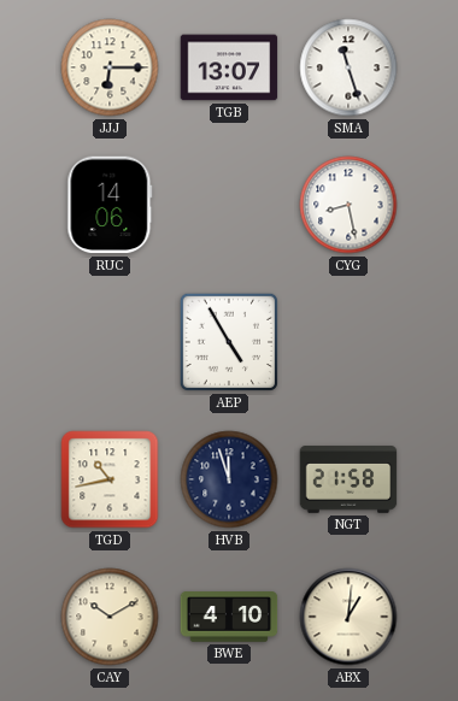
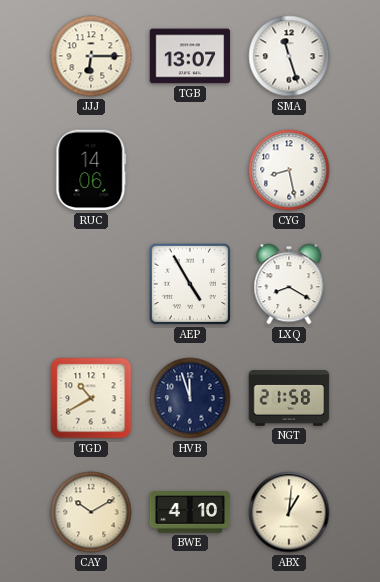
LXQ: none -> 8:20 (289, 284)
TGD: 10:43 -> 10:40 (91, 398)
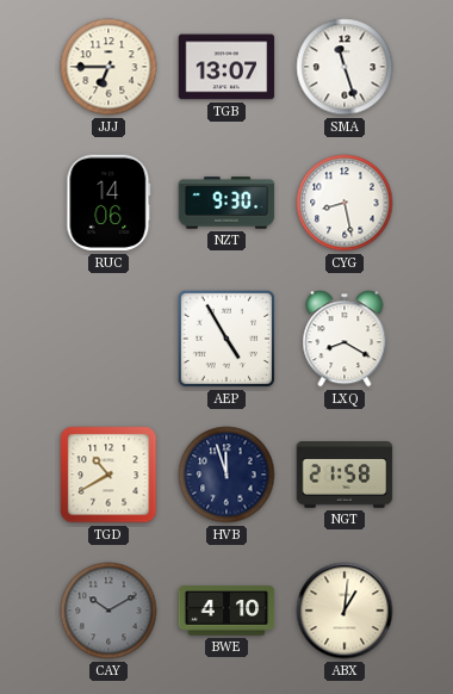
JJJ: 6:15 -> 6:45 (108, 67)
NZT: none -> 9:30 (226, 203)
CAY dial: cream -> grey (108, 611)
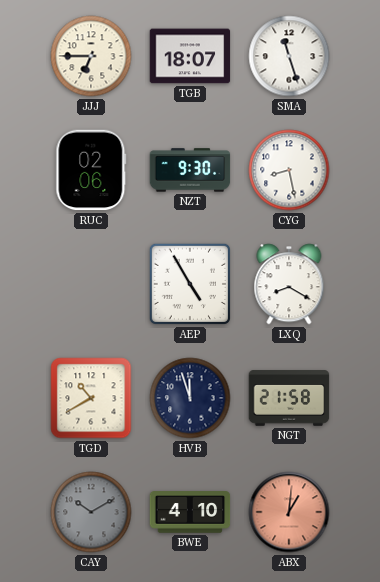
TGB: 13:07 -> 18:07 (190, 56)
RUC: 14:06 -> 02:06 (91, 170)
ABX dial: cream -> salmon (289, 512)
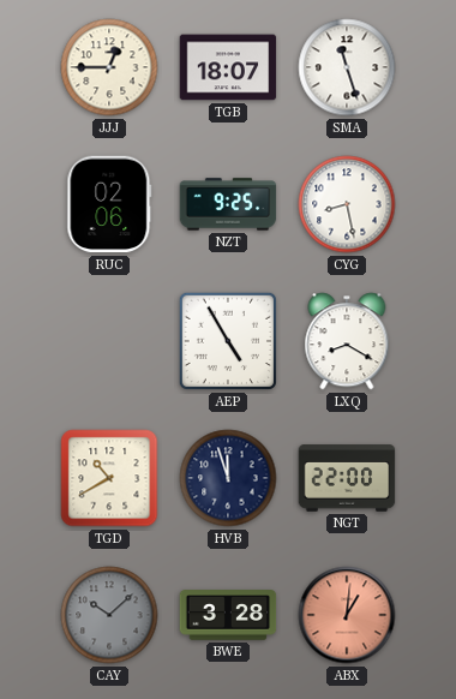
JJJ: 6:45 -> 12:45 (109, 67)
NZT: 9:30 -> 9:25 (228, 204)
NGT: 21:58 -> 22:00 (347, 478)
CAY: 10:10 -> 10:08 (109, 615)
BWE: 4:10 -> 3:28 (228, 615)
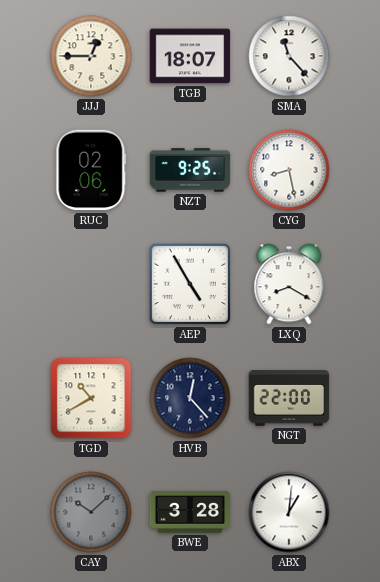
SMA: 11:27 -> 11:23 (289, 56)
HVB: 11:57 -> 12:23 (190, 398)
ABX dial: salmon -> white (289, 512)
